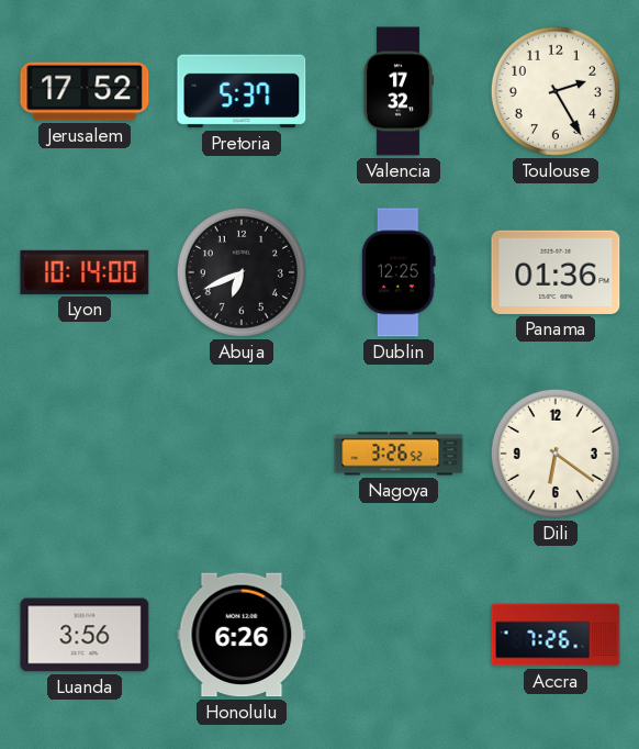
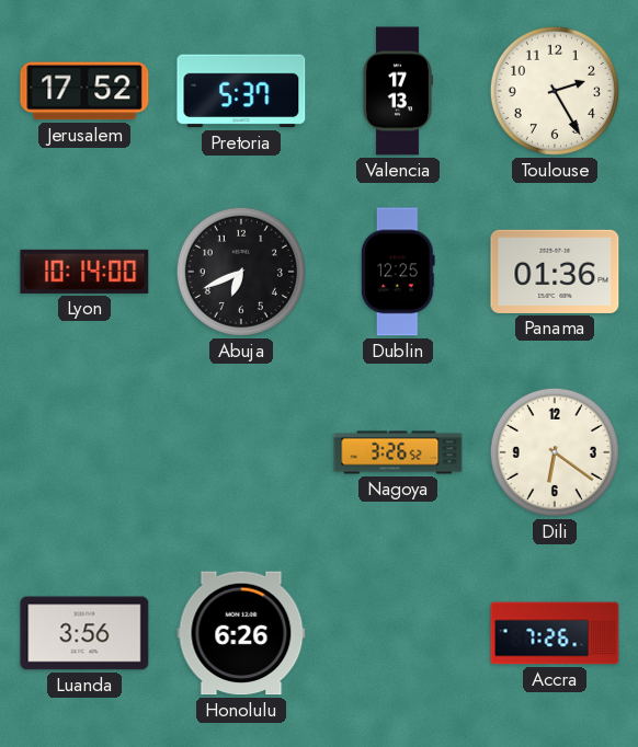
Valencia: 17:32 -> 17:13 (397, 91)
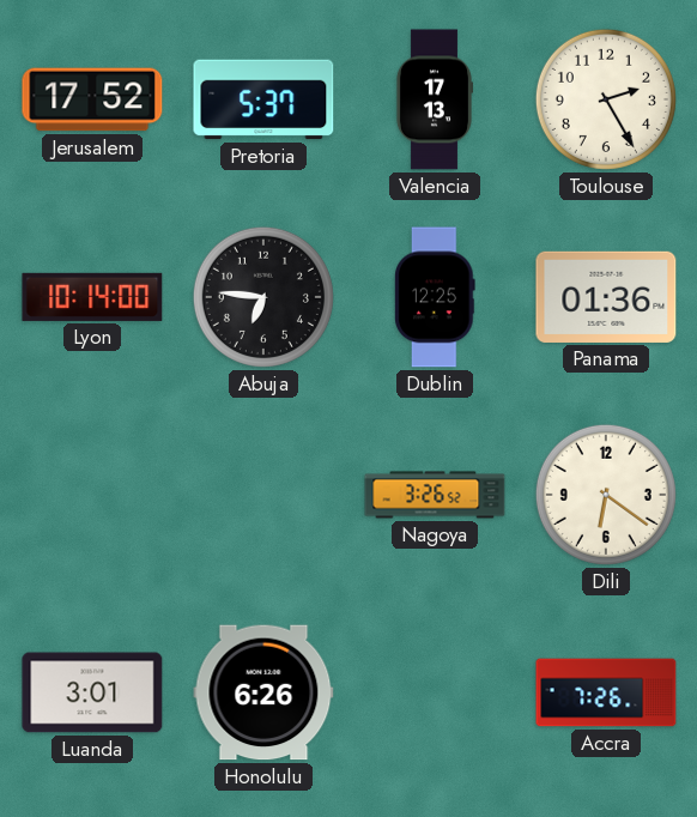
Abuja: 6:41 -> 6:46 (263, 297)
Luanda: 3:56 -> 3:01 (92, 692)
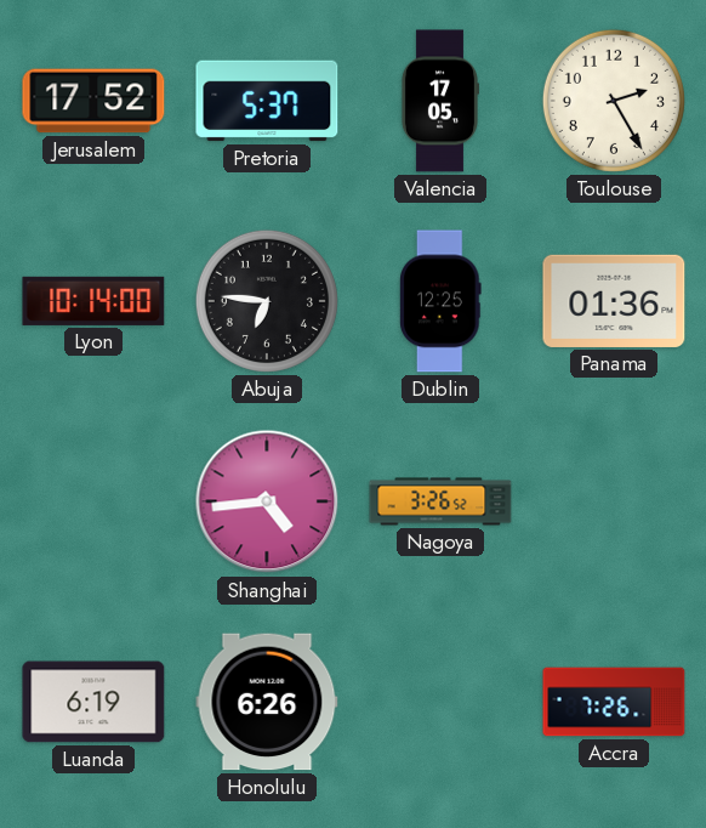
Valencia: 17:13 -> 17:05 (439, 101)
Shanghai: none -> 4:44 (267, 501)
Dili: 6:21 -> none (606, 495)
Luanda: 3:01 -> 6:19 (93, 702)
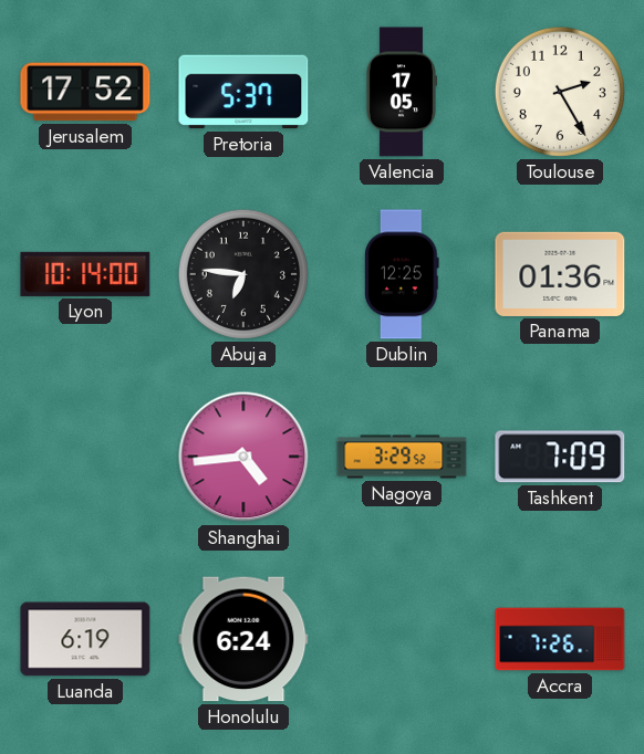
Nagoya: 3:26 -> 3:29 (402, 457)
Tashkent: none -> 7:09 (560, 457)
Honolulu: 6:26 -> 6:24 (243, 639)
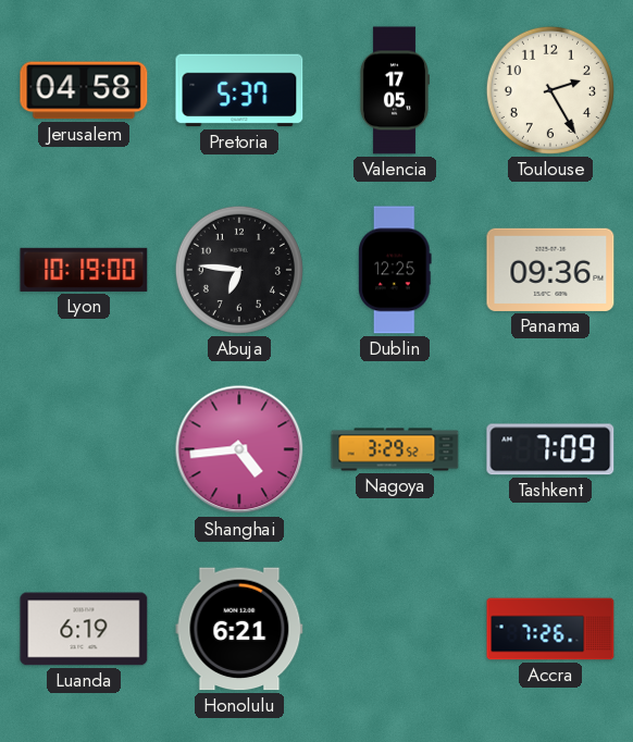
Jerusalem: 17:52 -> 04:58 (84, 90)
Lyon: 10:14 -> 10:19 (84, 270)
Panama: 01:36 -> 09:36 (550, 270)
Honolulu: 6:24 -> 6:21 (239, 629)
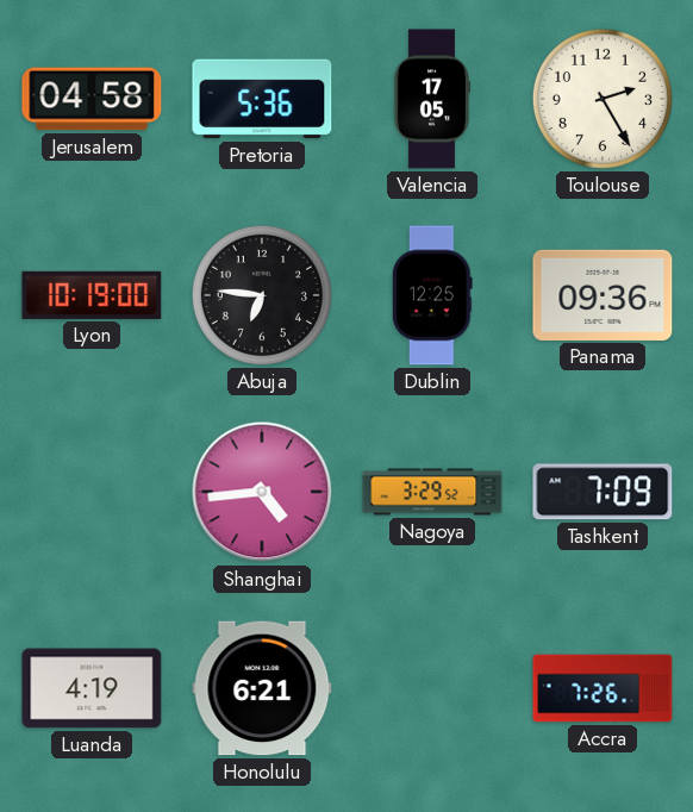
Pretoria: 5:37 -> 5:36 (262, 99)
Luanda: 6:19 -> 4:19 (92, 688)
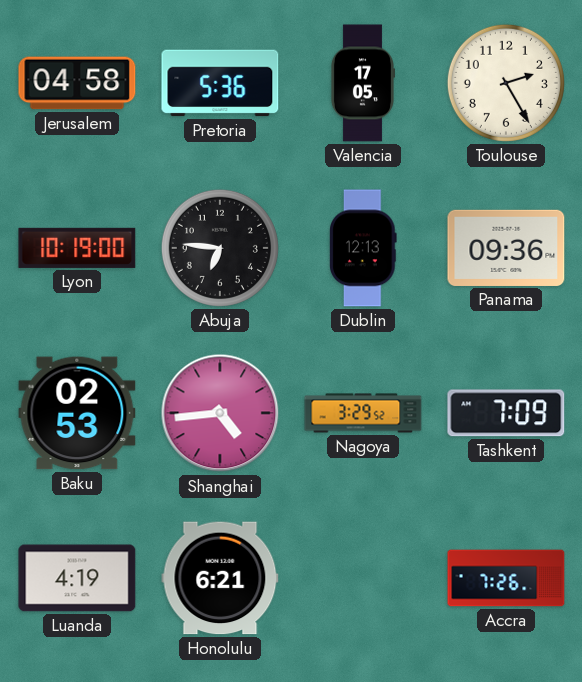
Dublin: 12:25 -> 12:13 (363, 248)
Baku: none -> 02:53 (77, 413)
